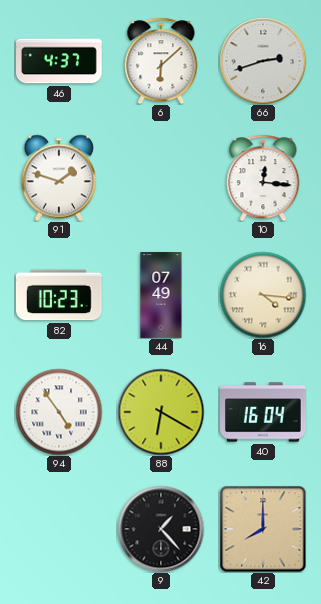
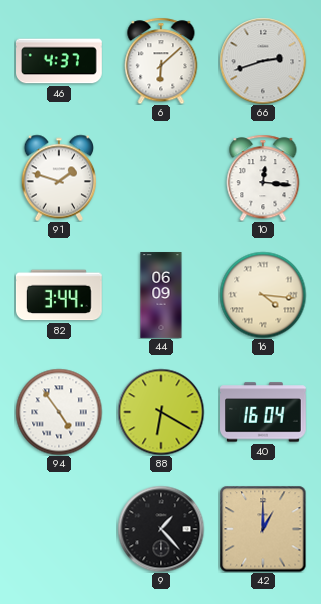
82: 10:23 -> 3:44 (59, 295)
44: 07:49 -> 06:09 (161, 295)
42: 8:00 -> 1:00 (263, 529)
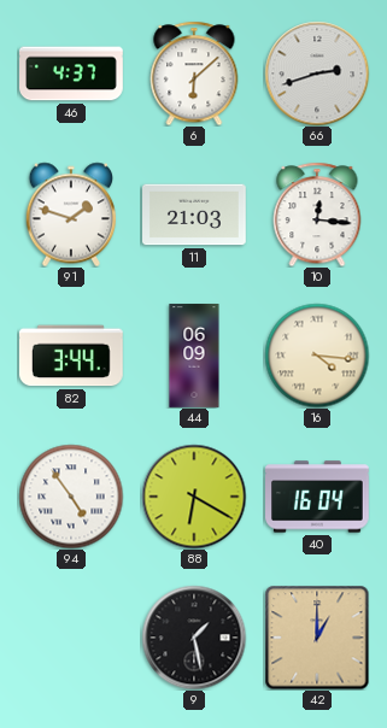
11: none -> 21:03 (195, 215)
9: 1:23 -> 1:28 (194, 638)
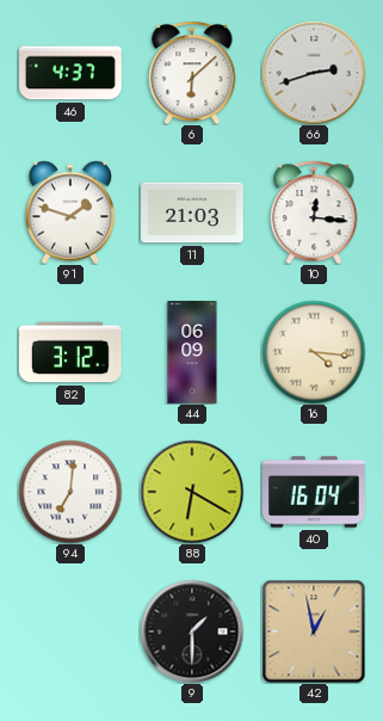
82: 3:44 -> 3:12 (70, 352)
94: 4:54 -> 7:01 (70, 492)
9: 1:28 -> 1:30 (192, 631)
42: 1:00 -> 12:58 (314, 631)
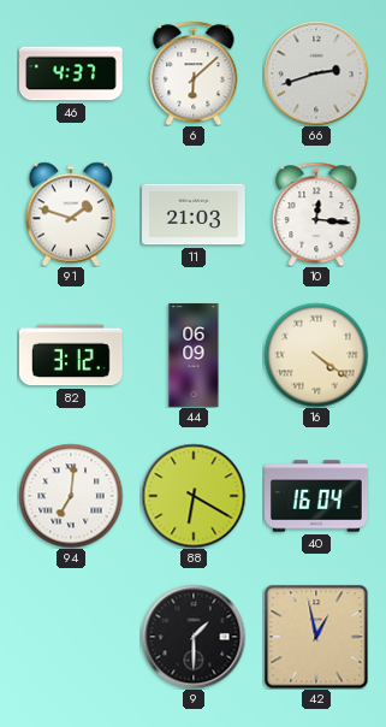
16: 4:16 -> 4:21 (316, 355)
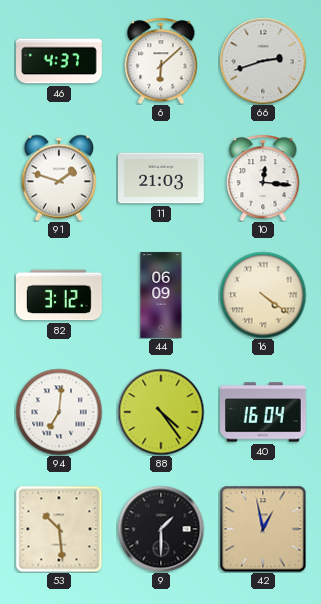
88: 6:20 -> 4:24 (161, 412)
53: none -> 10:29 (59, 529)
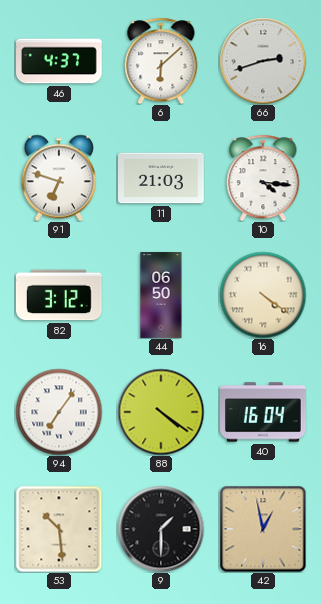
91: 1:48 -> 6:48 (59, 178)
10: 12:16 -> 4:16 (263, 178)
44: 06:09 -> 06:50 (161, 295)
94: 7:01 -> 7:06 (59, 412)
88: 4:24 -> 4:21 (161, 412)
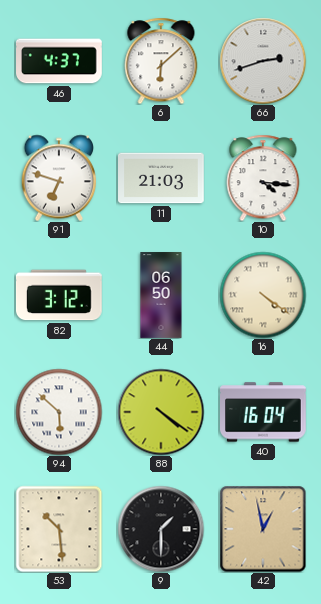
94: 7:06 -> 5:52 (59, 412)
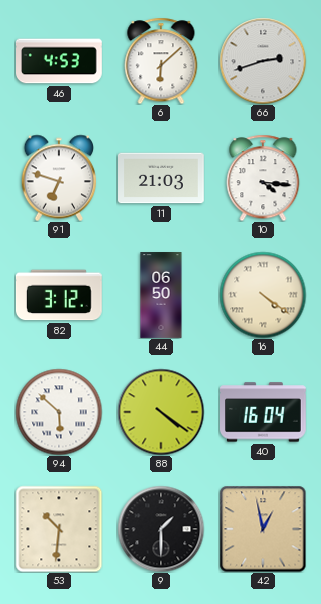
46: 4:37 -> 4:53 (60, 61)
53: 10:29 -> 10:31 (59, 529)
